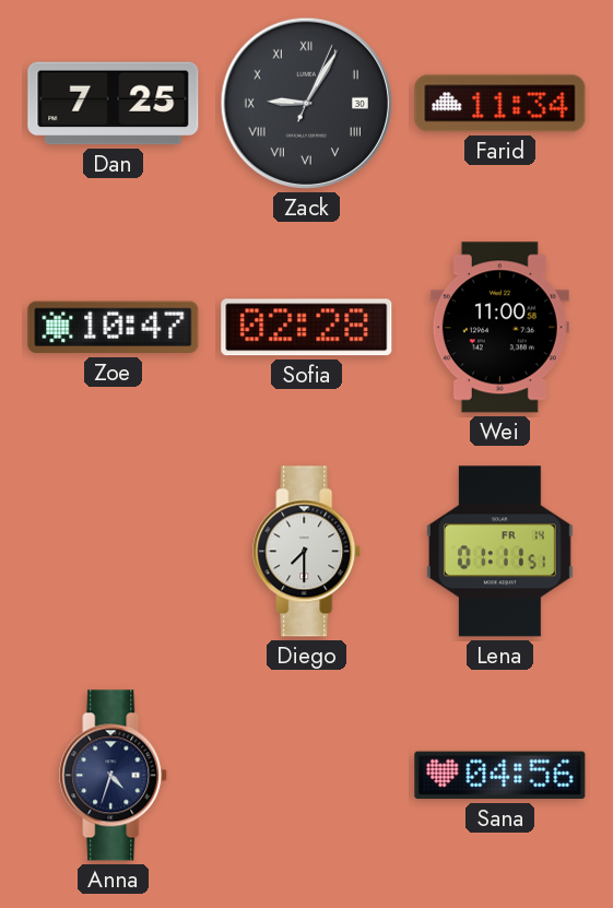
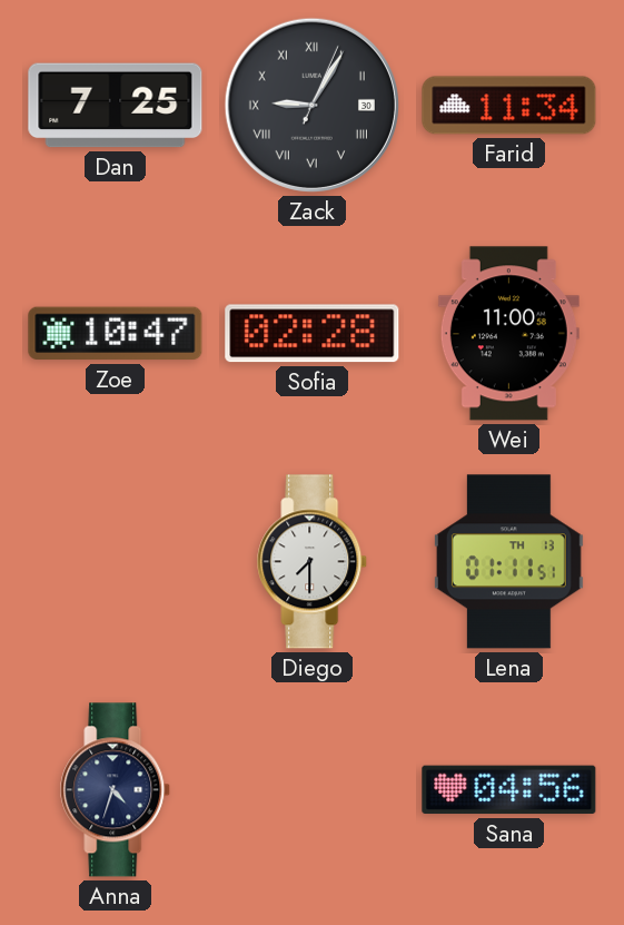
Lena date: FR 14 -> TH 13 (508, 562)
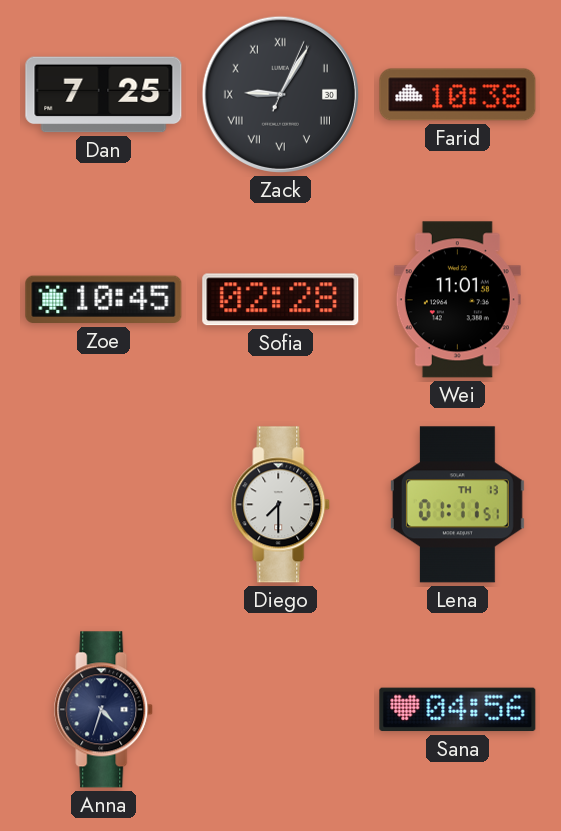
Farid: 11:34 -> 10:38 (458, 95)
Zoe: 10:47 -> 10:45 (104, 300)
Wei: 11:00 -> 11:01 (457, 300)
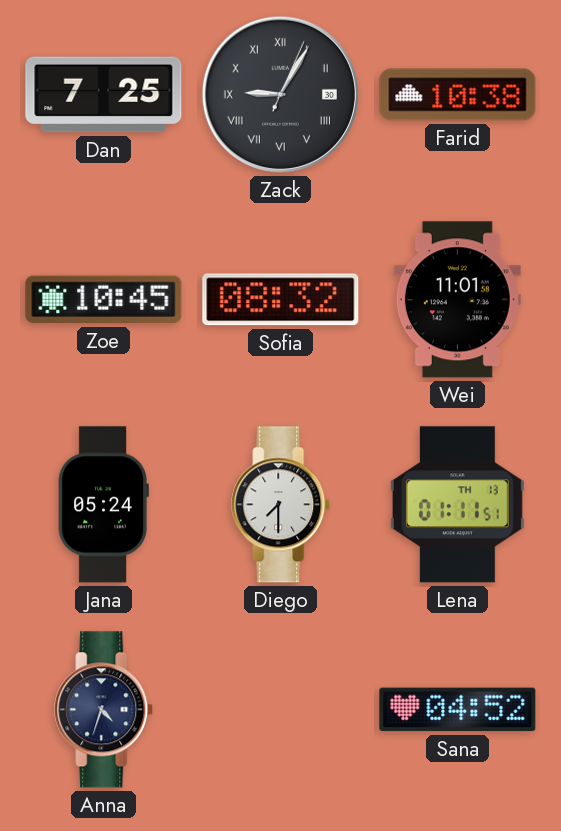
Sofia: 02:28 -> 08:32 (281, 300)
Jana: none -> 05:24 (103, 505)
Sana: 04:56 -> 04:52 (458, 710)
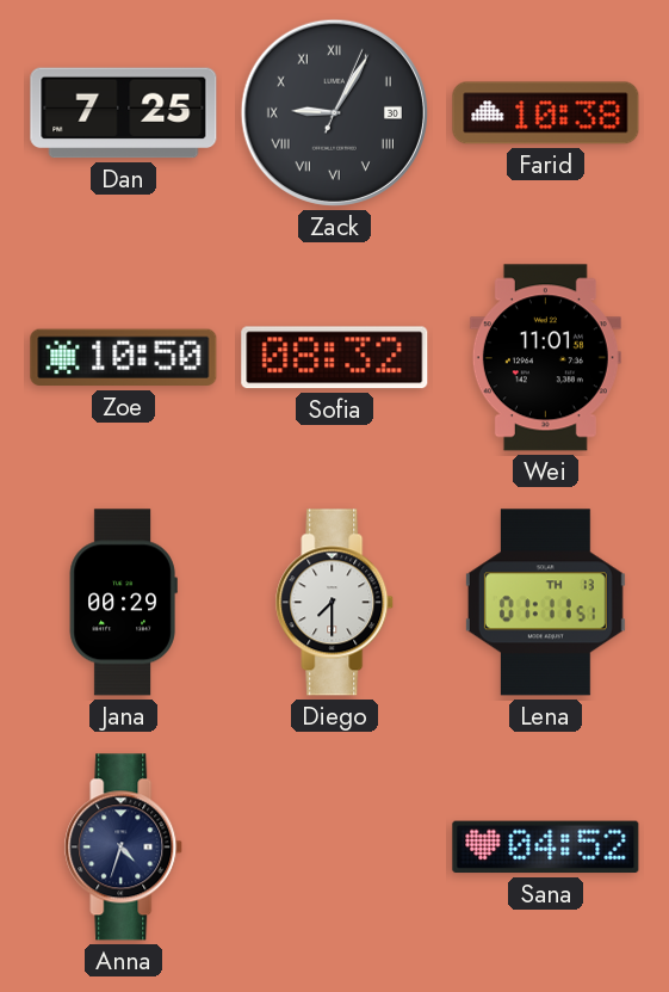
Zoe: 10:45 -> 10:50 (124, 358)
Jana: 05:24 -> 00:29 (123, 603)
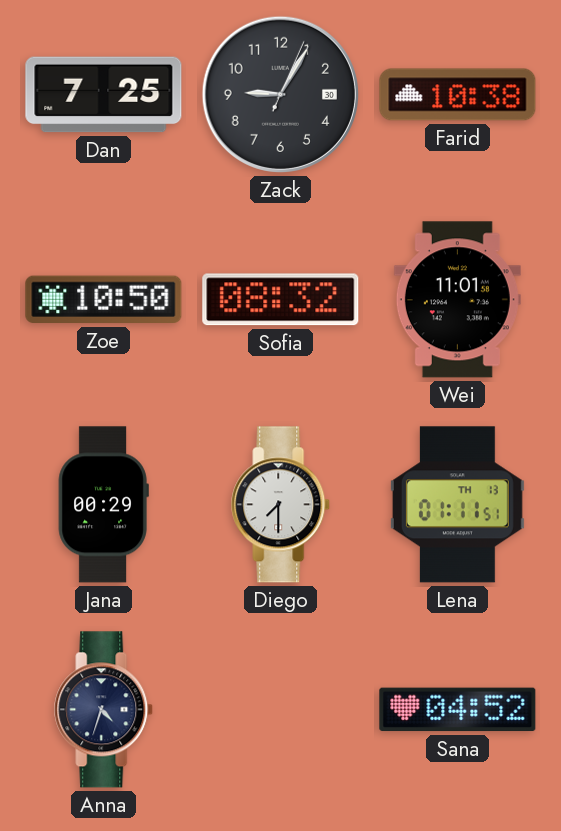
Zack numerals: Roman -> Arabic (280, 94)
